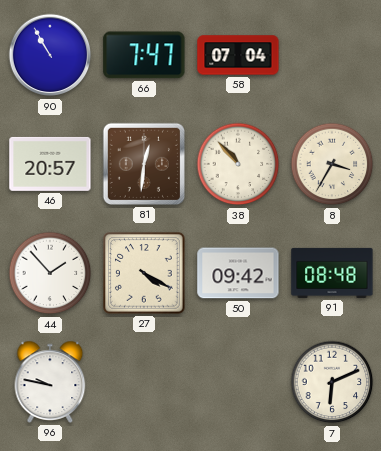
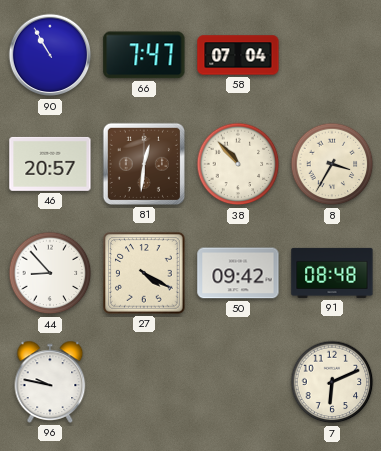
44: 1:53 -> 8:53 (50, 273)
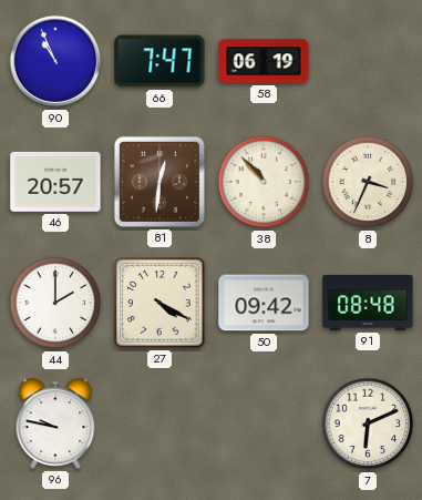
90: 10:55 -> 10:56 (55, 61)
58: 07:04 -> 06:19 (264, 61)
8: 3:35 -> 3:34 (368, 182)
44: 8:53 -> 2:00 (55, 303)
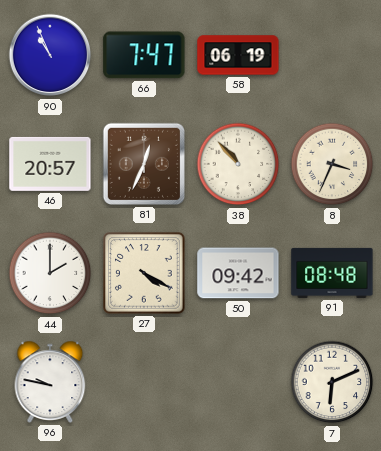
81: 12:31 -> 12:34 (144, 164)
